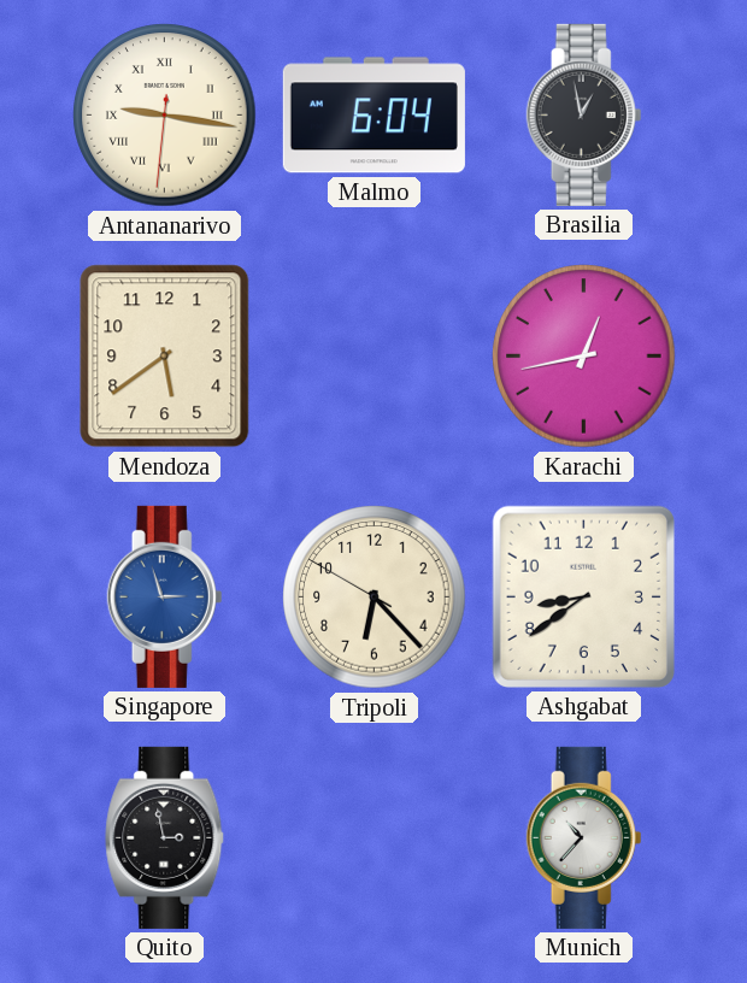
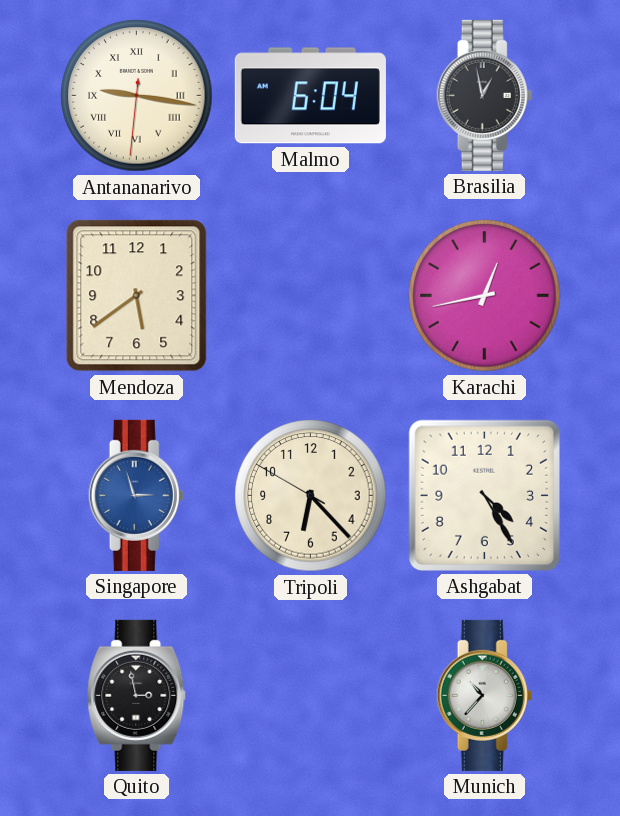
Ashgabat: 8:39 -> 4:25 (484, 495)
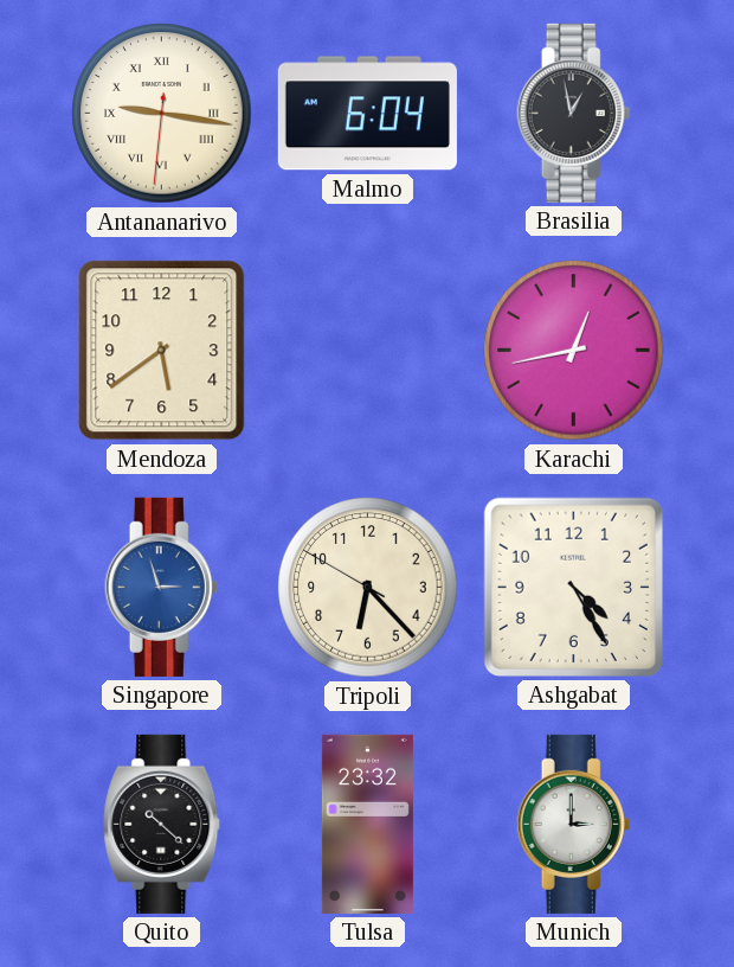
Quito: 2:58 -> 10:22 (162, 824)
Tulsa: none -> 23:32 (367, 824)
Munich: 10:37 -> 3:00 (574, 824)
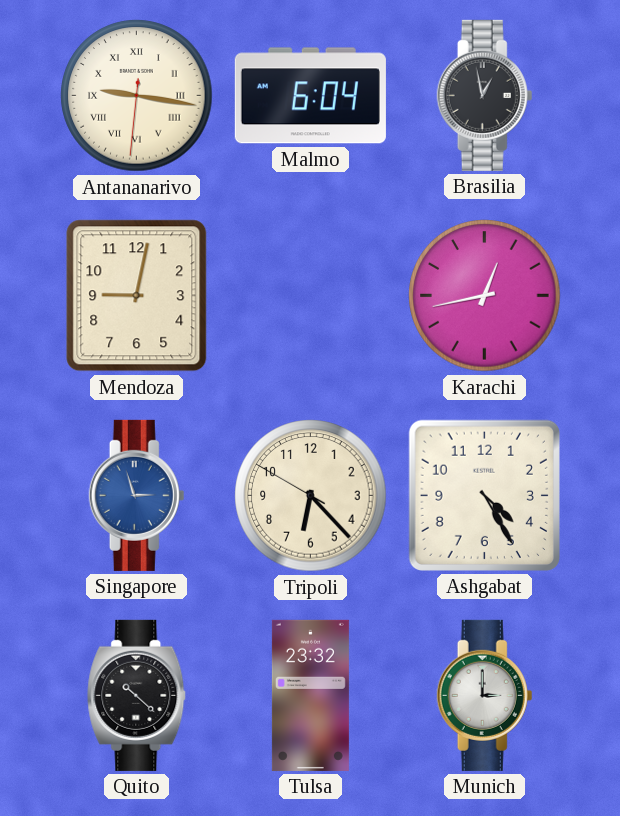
Mendoza: 5:39 -> 9:02 (137, 296)
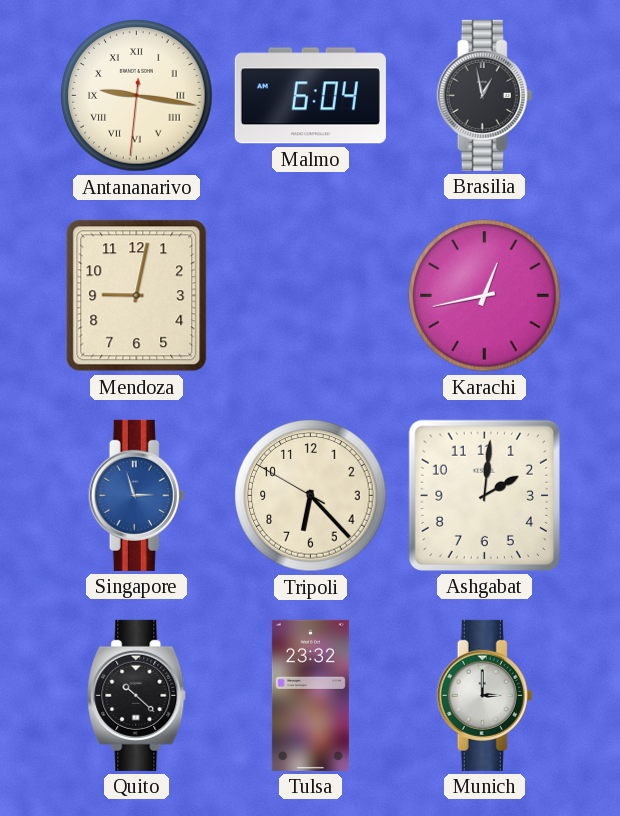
Ashgabat: 4:25 -> 2:01 (484, 495)
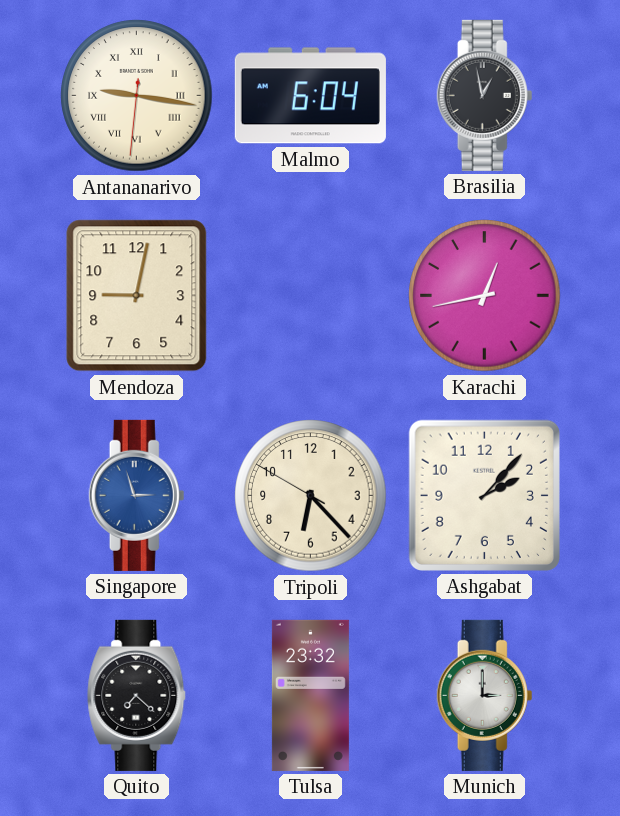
Ashgabat: 2:01 -> 2:07 (484, 495)
Quito: 10:22 -> 7:22 (137, 695)
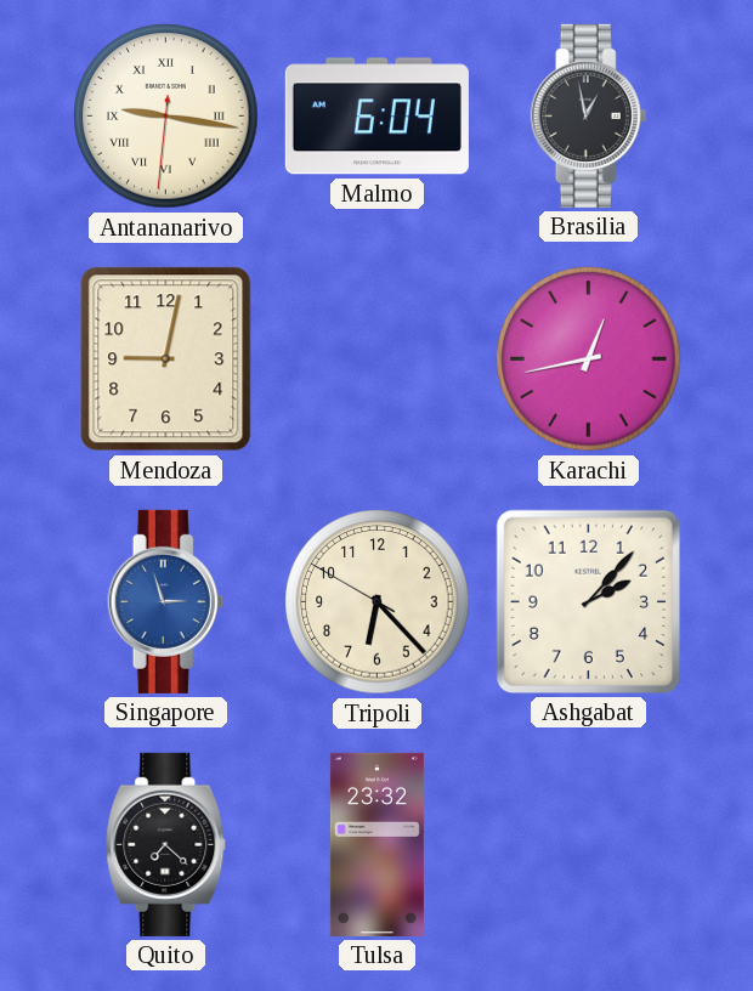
Munich: 3:00 -> none (485, 695)
